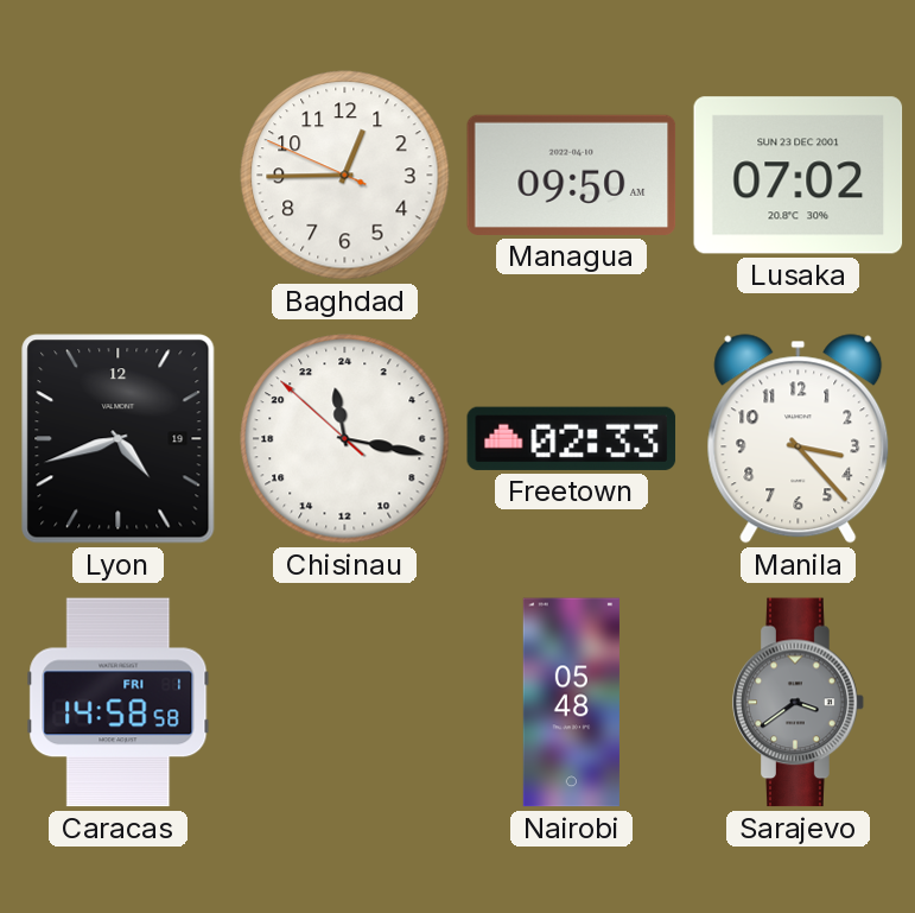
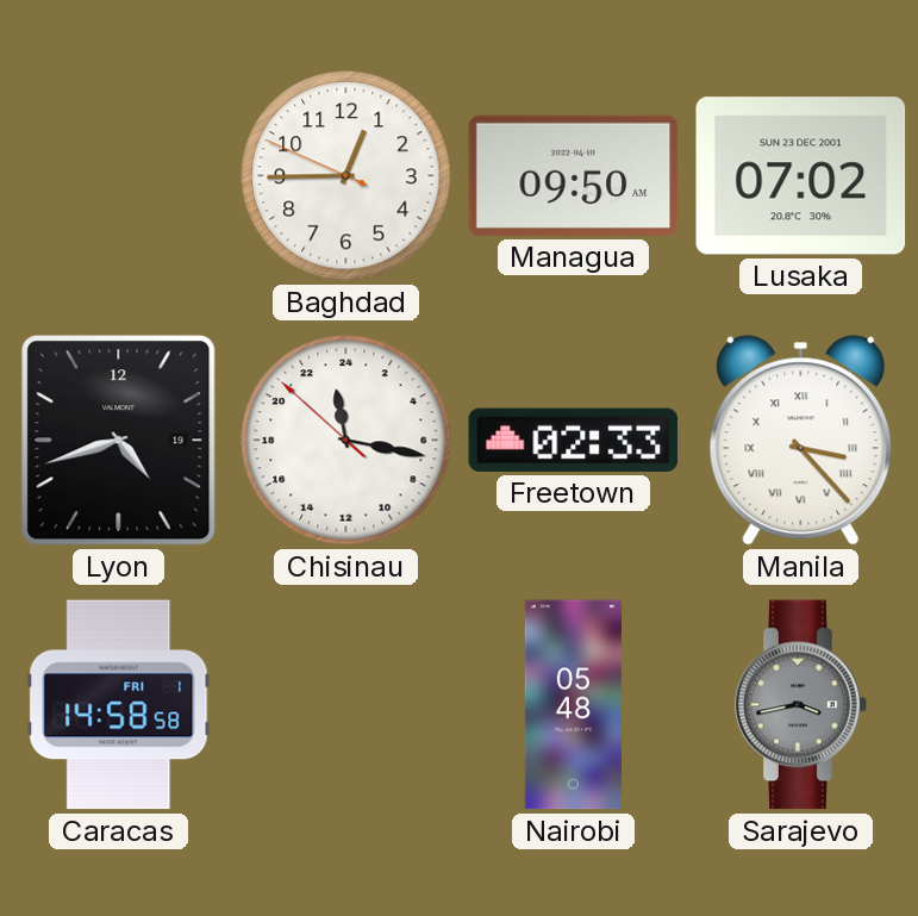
Manila numerals: Arabic -> Roman (801, 441)
Sarajevo: 3:39 -> 3:43 (801, 705)
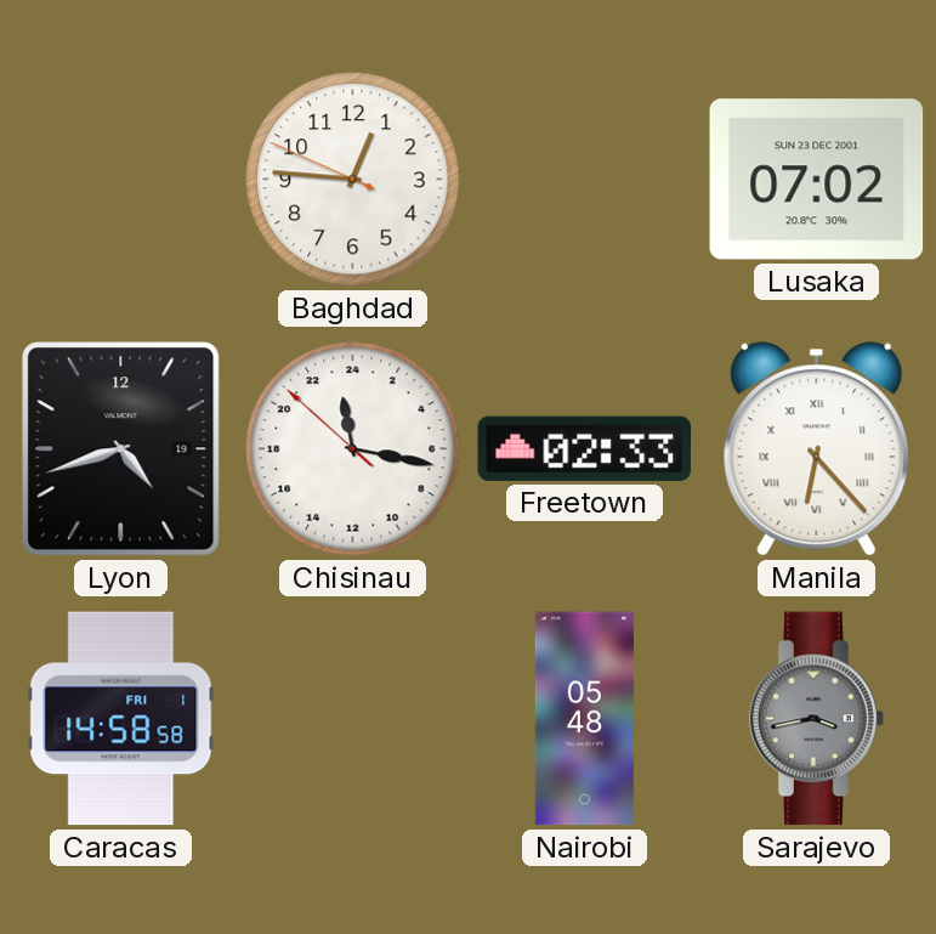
Baghdad: 12:44 -> 12:45 (353, 180)
Managua: 09:50 -> none (574, 175)
Manila: 3:23 -> 6:23 (817, 449)
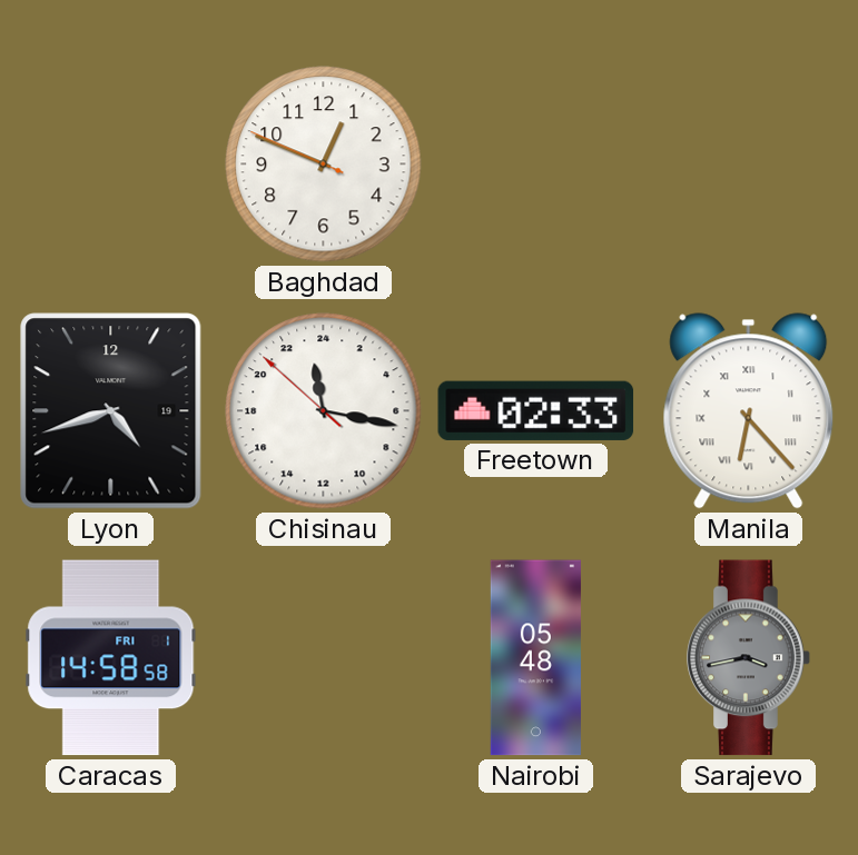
Baghdad: 12:45 -> 12:48 (324, 165)
Lusaka: 07:02 -> none (817, 180)
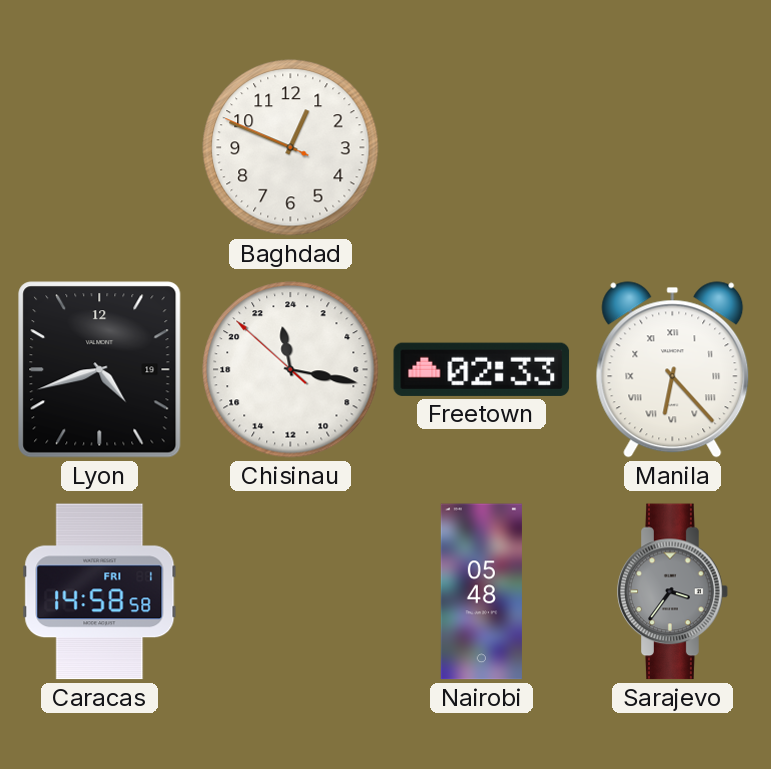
Sarajevo: 3:43 -> 3:36 (673, 592)
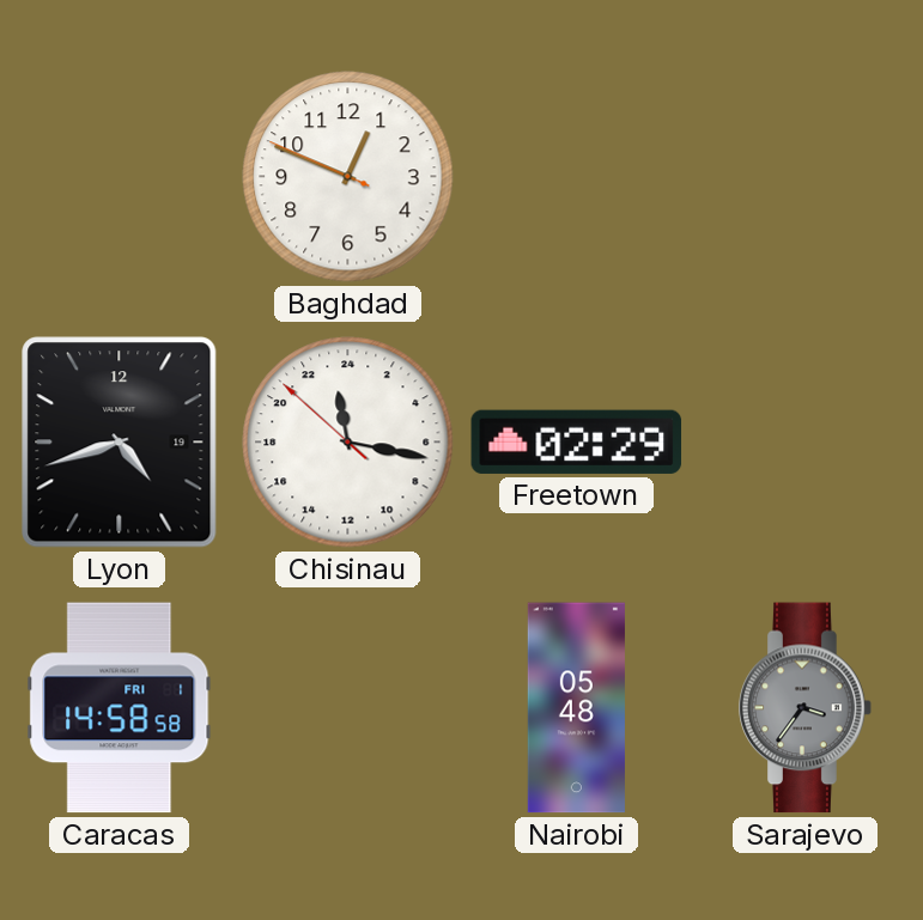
Freetown: 02:33 -> 02:29 (577, 441)
Manila: 6:23 -> none (673, 370)
